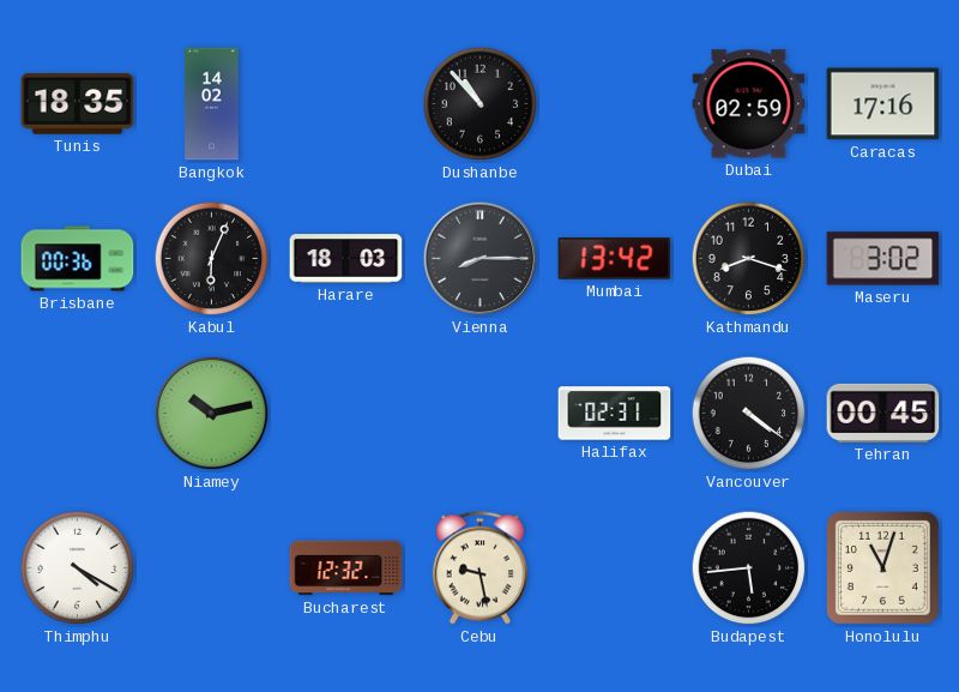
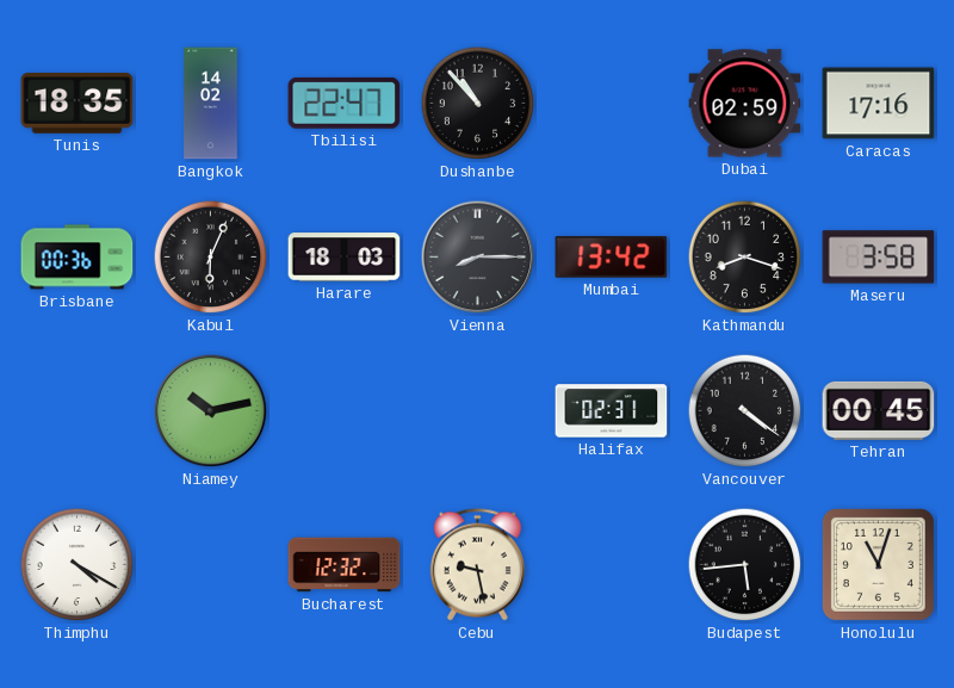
Tbilisi: none -> 22:47 (345, 103)
Maseru: 3:02 -> 3:58 (879, 258)
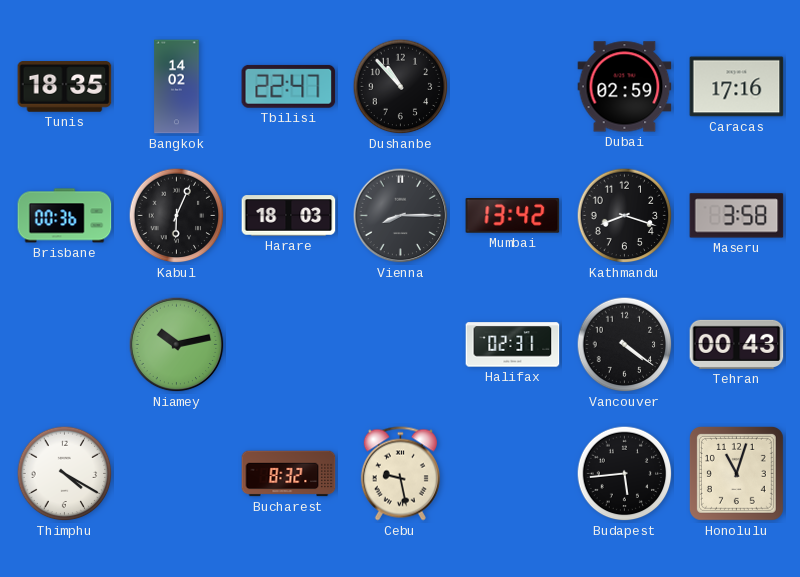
Tehran: 00:45 -> 00:43 (737, 344)
Bucharest: 12:32 -> 8:32 (289, 474)
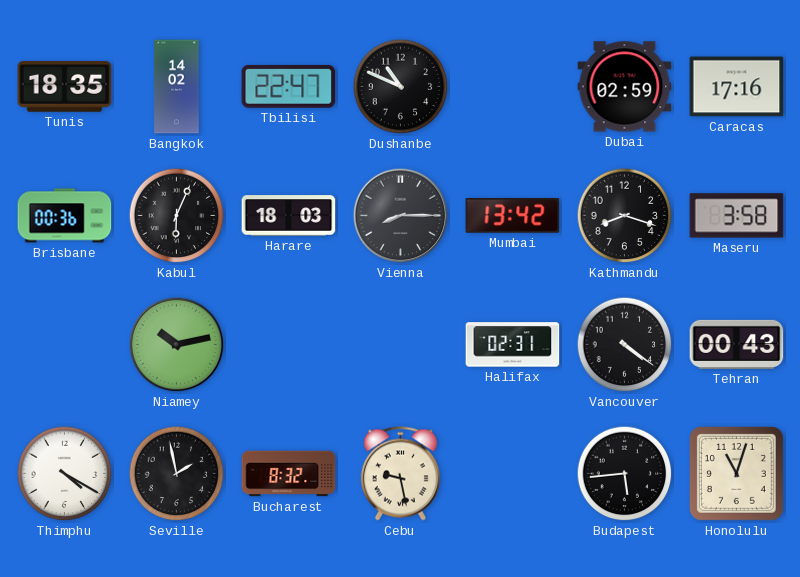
Dushanbe: 10:53 -> 10:49 (401, 87)
Seville: none -> 1:58 (177, 474)
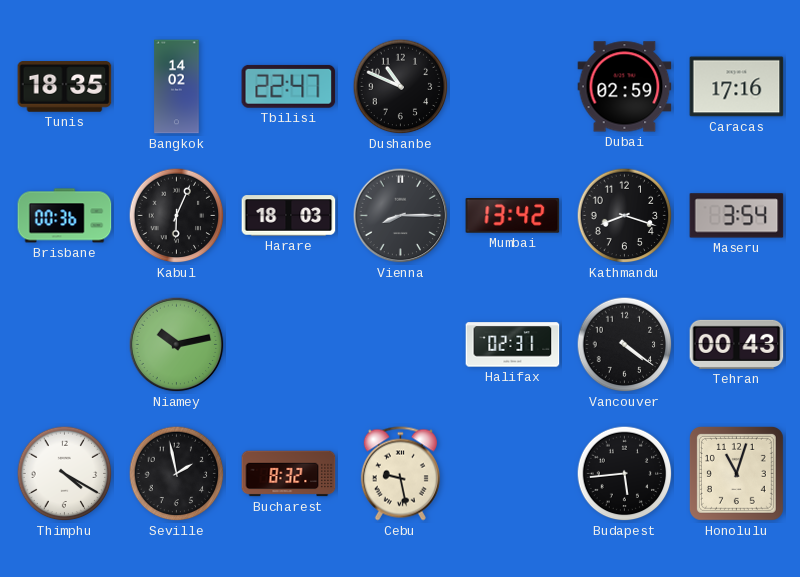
Maseru: 3:58 -> 3:54 (737, 216)
